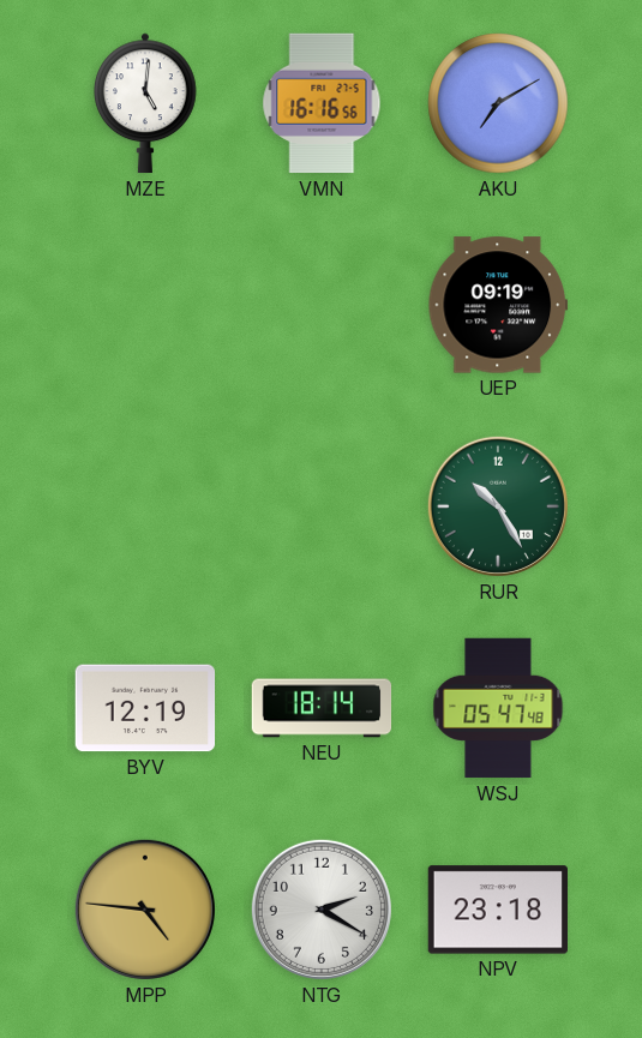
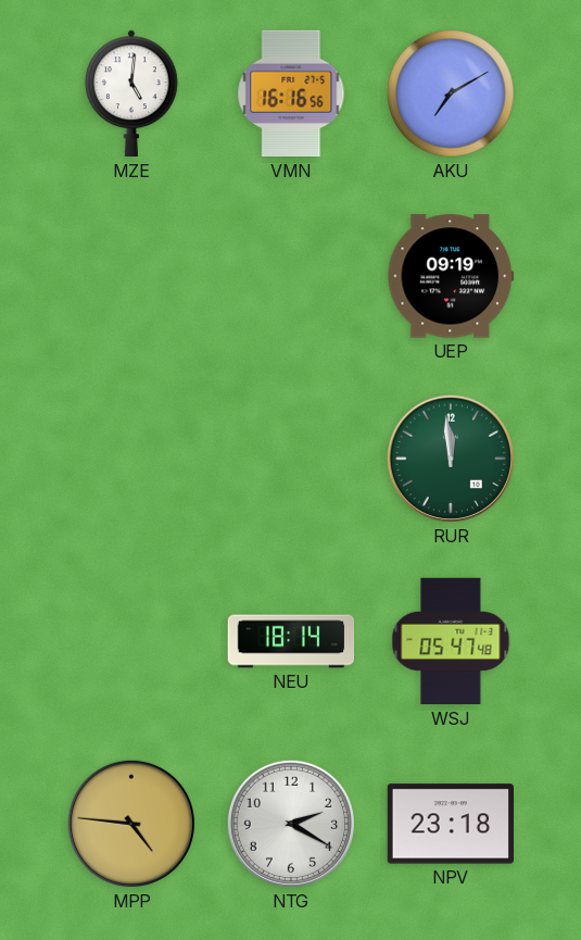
RUR: 10:25 -> 11:59 (451, 459)
BYV: 12:19 -> none (145, 708)
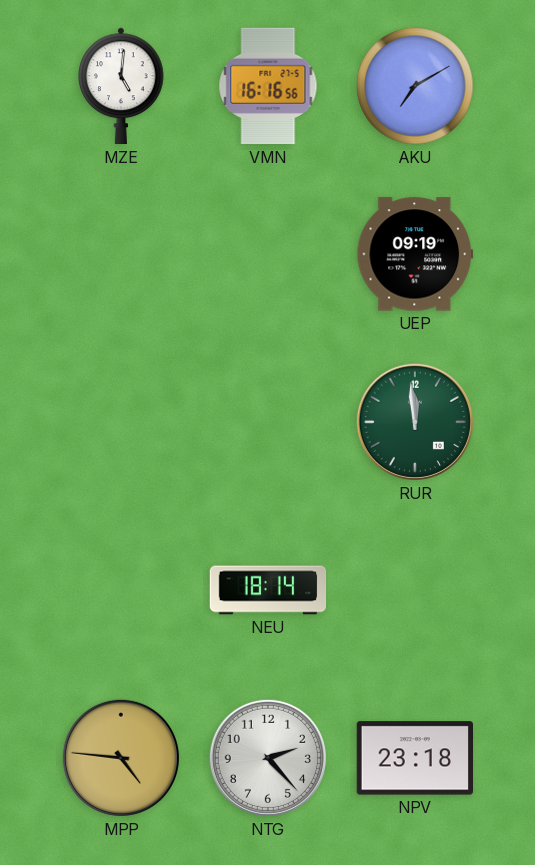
WSJ: 05:47 -> none (451, 641)
NTG: 2:20 -> 2:23 (268, 758)
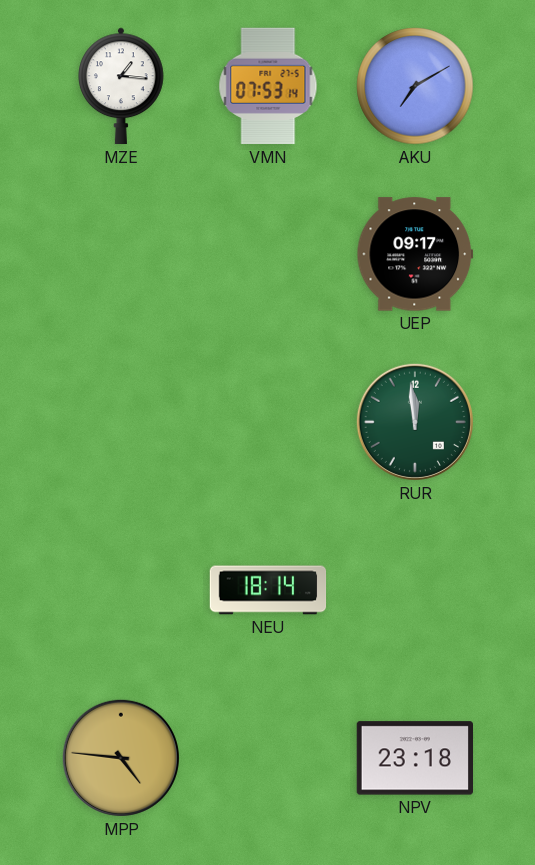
MZE: 5:01 -> 1:16 (122, 86)
VMN: 16:16 -> 07:53 (268, 86)
UEP: 09:19 -> 09:17 (415, 254)
NTG: 2:23 -> none (268, 758)
